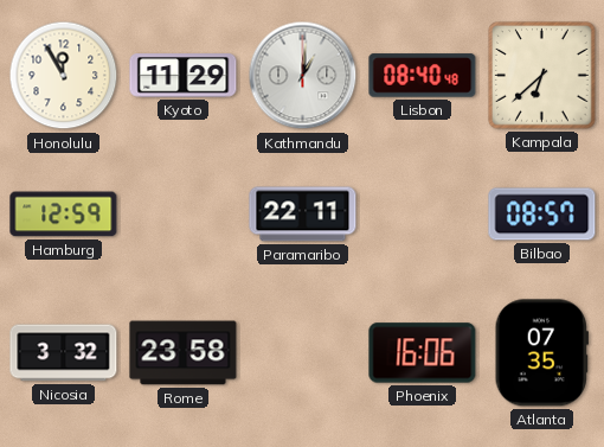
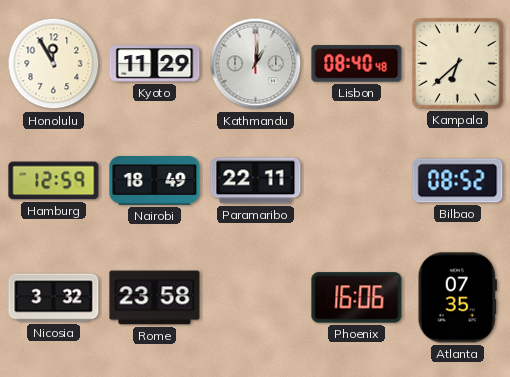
Nairobi: none -> 18:49 (155, 181)
Bilbao: 08:57 -> 08:52 (458, 181)
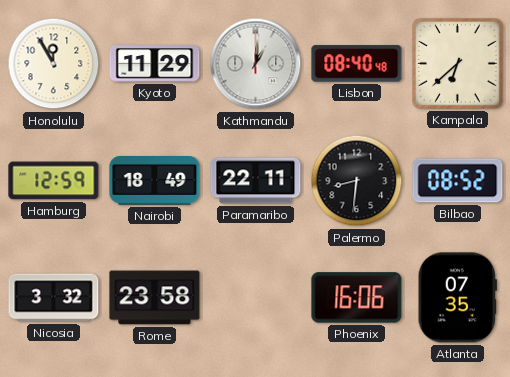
Palermo: none -> 8:31 (357, 181)
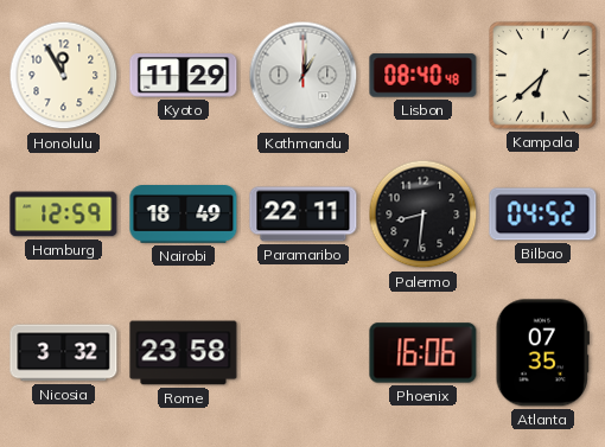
Bilbao: 08:52 -> 04:52 (543, 215)
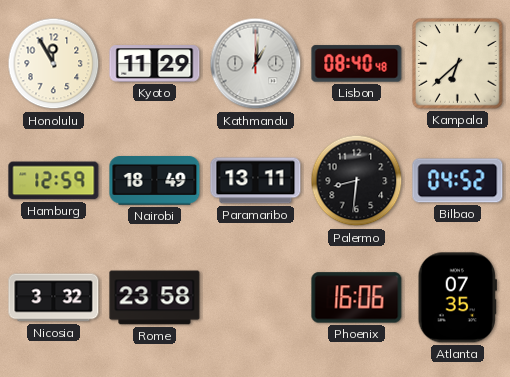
Paramaribo: 22:11 -> 13:11 (256, 181)
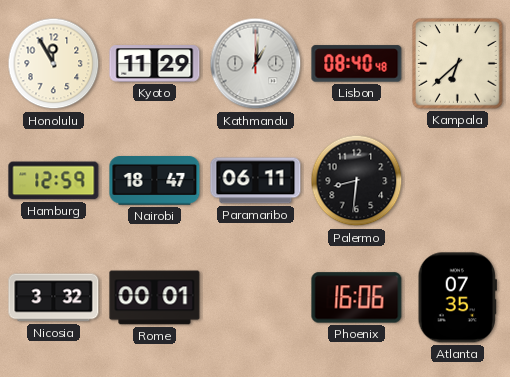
Nairobi: 18:49 -> 18:47 (155, 181)
Paramaribo: 13:11 -> 06:11 (256, 181)
Bilbao: 04:52 -> none (458, 181)
Rome: 23:58 -> 00:01 (155, 298)
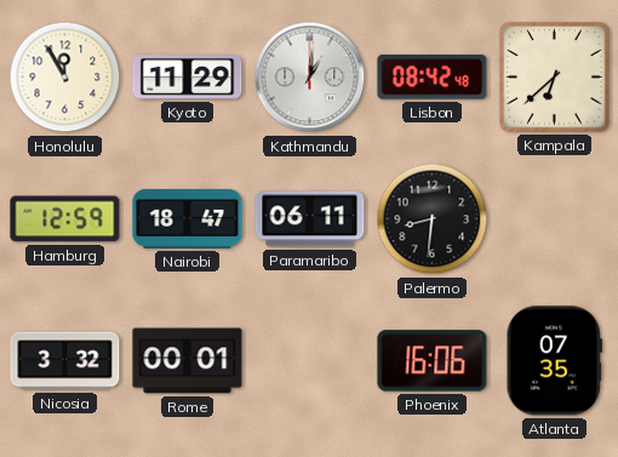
Lisbon: 08:40 -> 08:42 (433, 78)
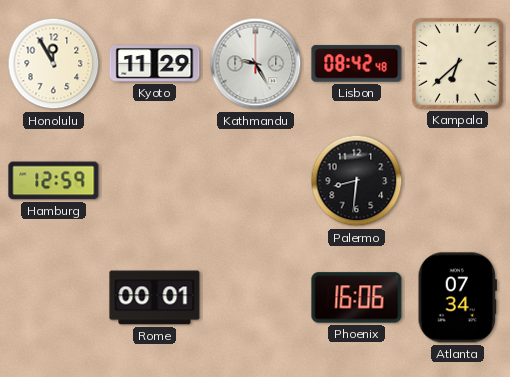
Kathmandu: 1:01 -> 9:25 (256, 64)
Nairobi: 18:47 -> none (188, 219)
Paramaribo: 06:11 -> none (310, 219)
Nicosia: 3:32 -> none (65, 361)
Atlanta: 07:35 -> 07:34 (457, 298)
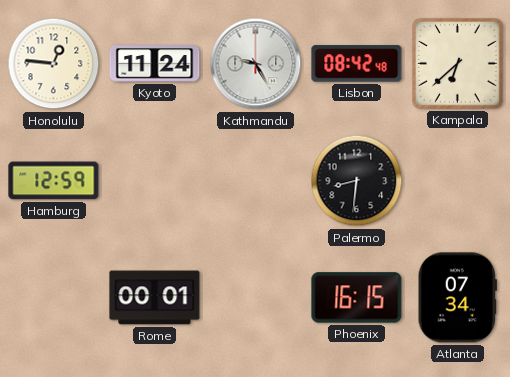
Honolulu: 11:55 -> 12:46 (54, 64)
Kyoto: 11:29 -> 11:24 (155, 64)
Phoenix: 16:06 -> 16:15 (357, 298)
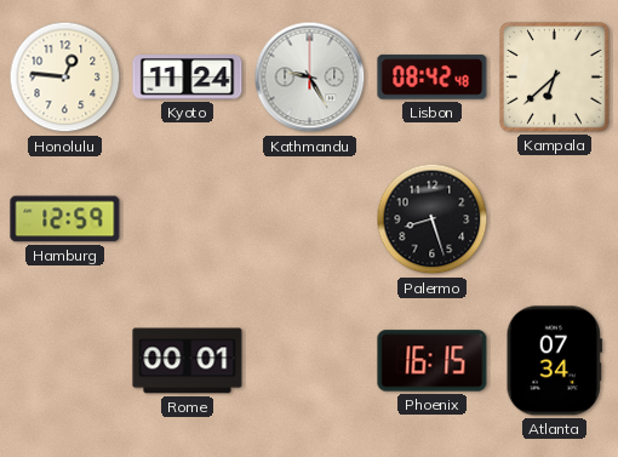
Palermo: 8:31 -> 8:27 (433, 219)
